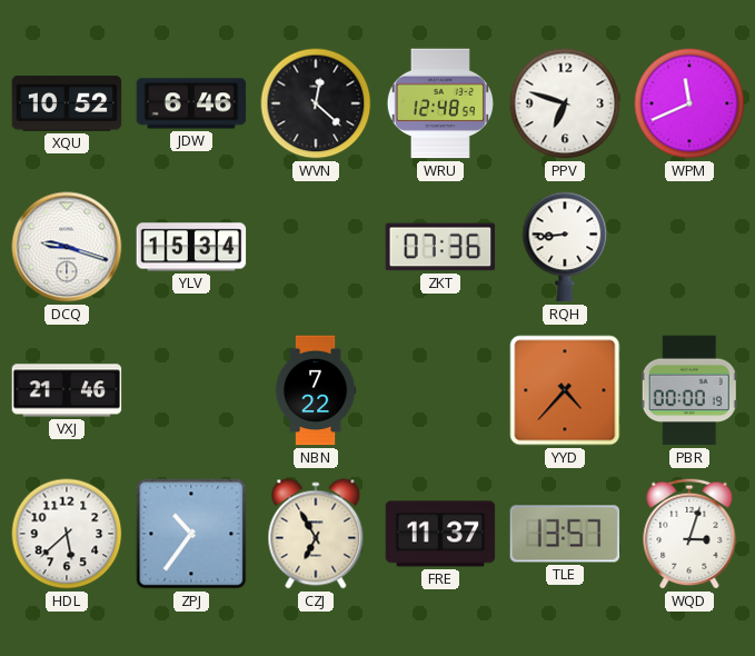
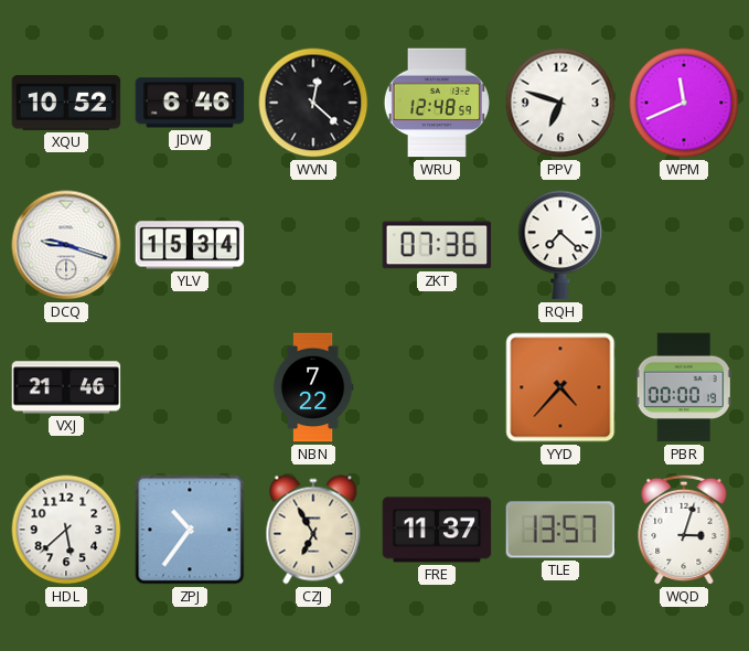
RQH: 8:44 -> 7:22 (560, 245)
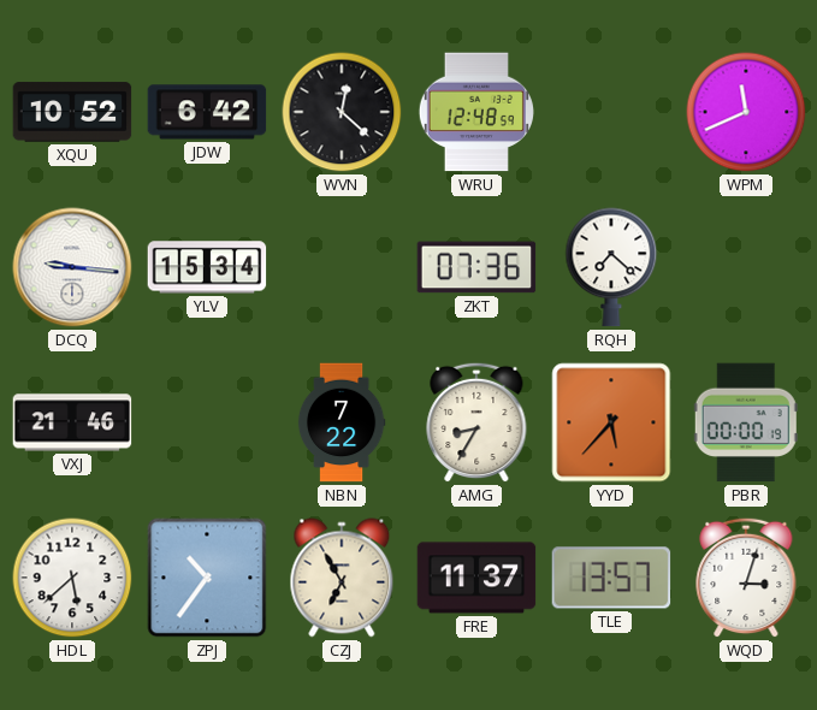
JDW: 6:46 -> 6:42 (207, 112)
PPV: 6:48 -> none (560, 103)
DCQ: 9:18 -> 9:16 (72, 267)
AMG: none -> 8:35 (476, 422)
YYD: 4:37 -> 5:37 (611, 422)
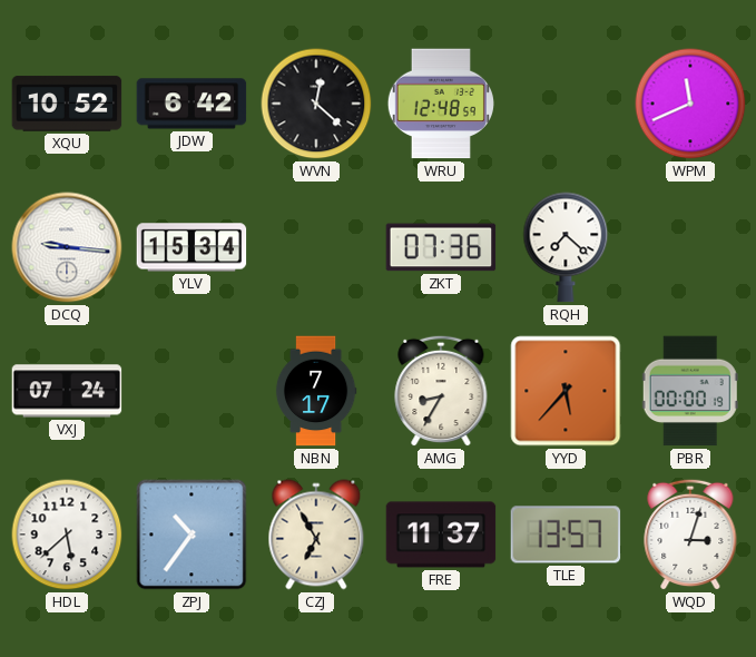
VXJ: 21:46 -> 07:24 (67, 391)
NBN: 7:22 -> 7:17 (316, 391)
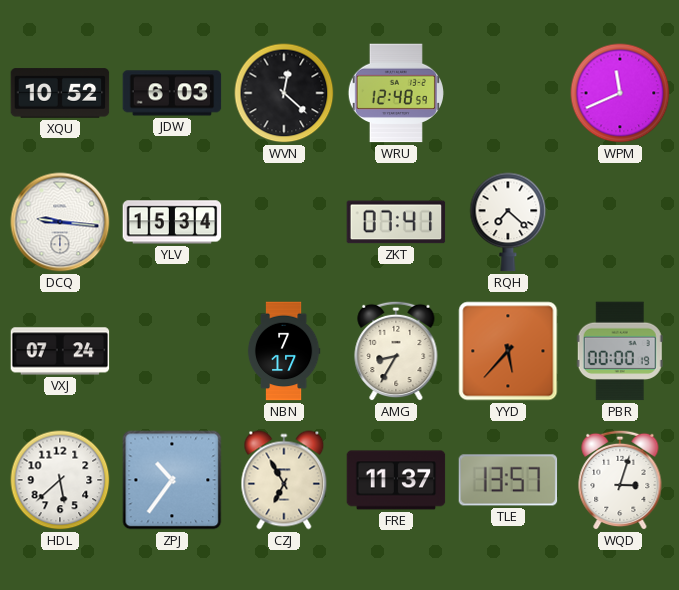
JDW: 6:42 -> 6:03 (172, 93)
ZKT: 07:36 -> 07:41 (396, 222)
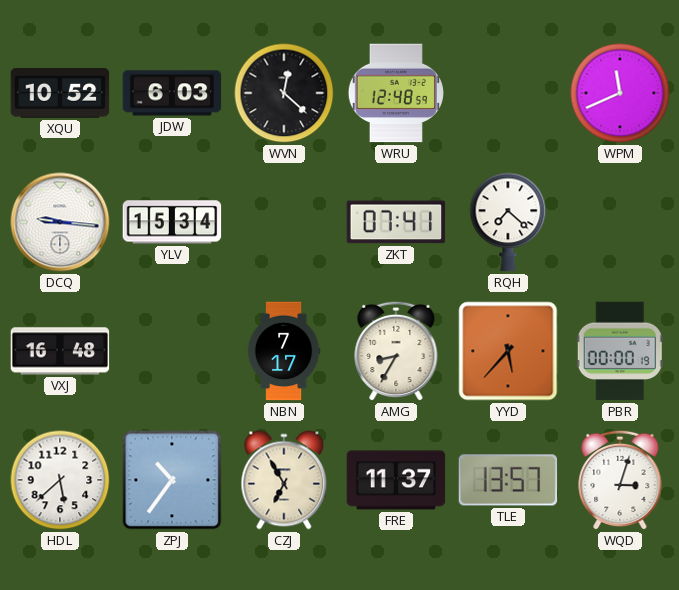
VXJ: 07:24 -> 16:48 (60, 351)
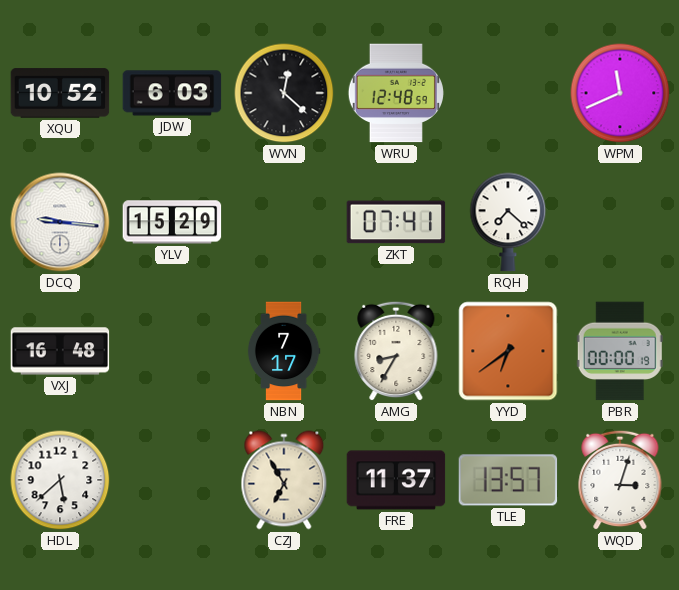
YLV: 15:34 -> 15:29 (172, 222)
YYD: 5:37 -> 6:39 (508, 351)
ZPJ: 10:36 -> none (172, 480)
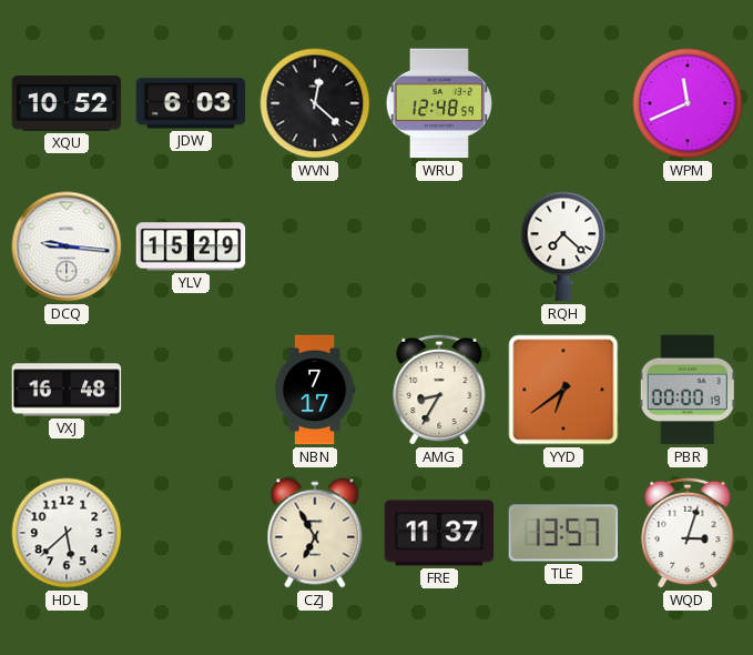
ZKT: 07:41 -> none (396, 222)
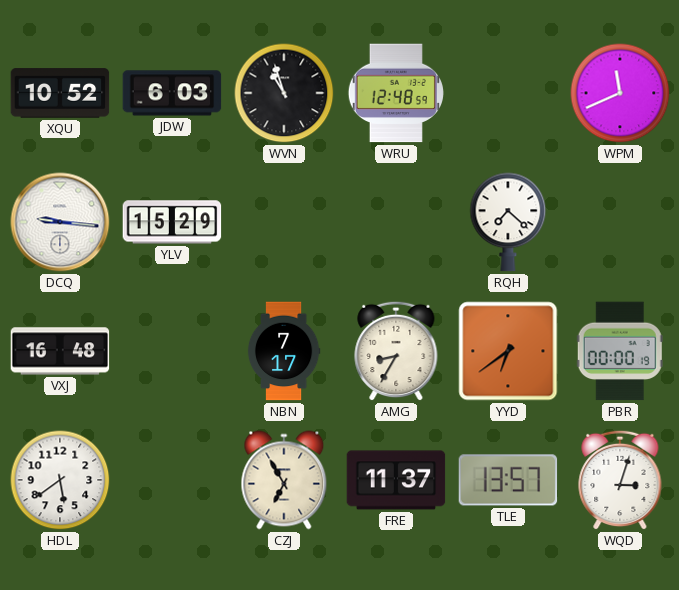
WVN: 12:22 -> 10:57 (284, 93)
HDL: 5:38 -> 5:39 (60, 480)
